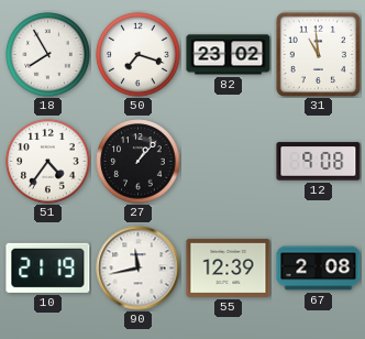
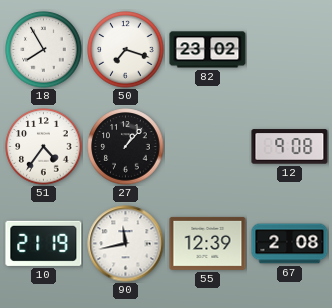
31: 10:59 -> none (318, 54)
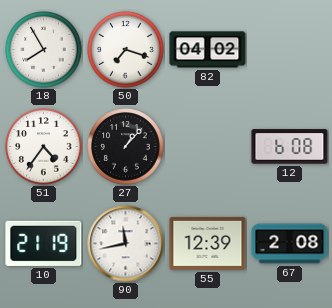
82: 23:02 -> 04:02 (208, 50)
12: 9:08 -> 6:08 (290, 147)
